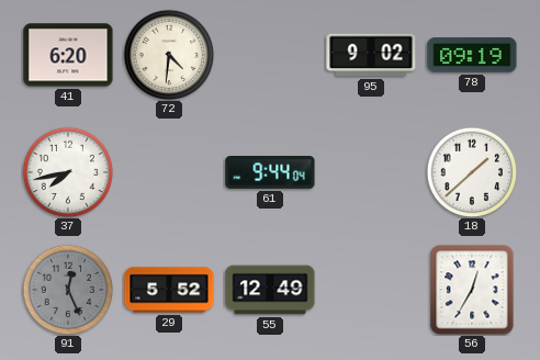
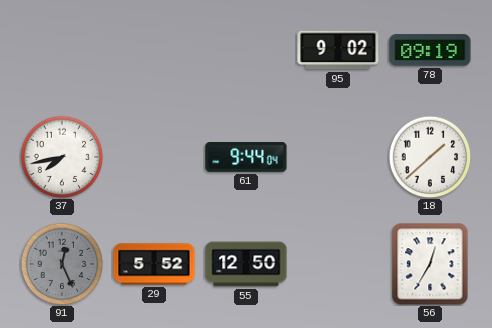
41: 6:20 -> none (68, 55)
72: 4:31 -> none (169, 55)
55: 12:49 -> 12:50 (246, 264)
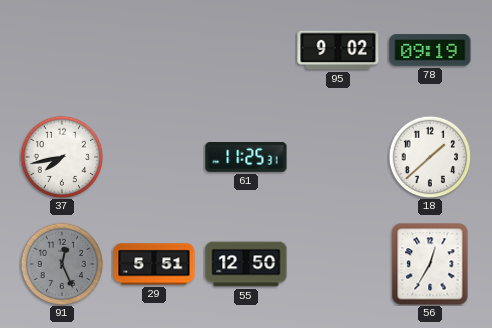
61: 9:44 -> 11:25 (246, 158)
29: 5:52 -> 5:51 (154, 264)
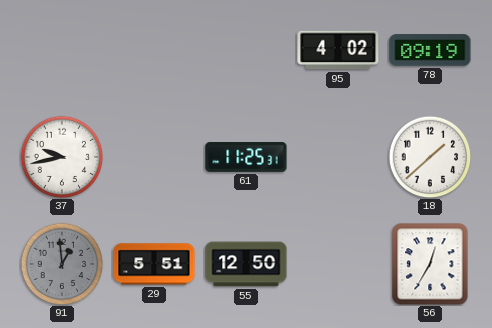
95: 9:02 -> 4:02 (338, 50)
37: 7:43 -> 9:43 (62, 157)
91: 12:26 -> 12:59 (62, 264)
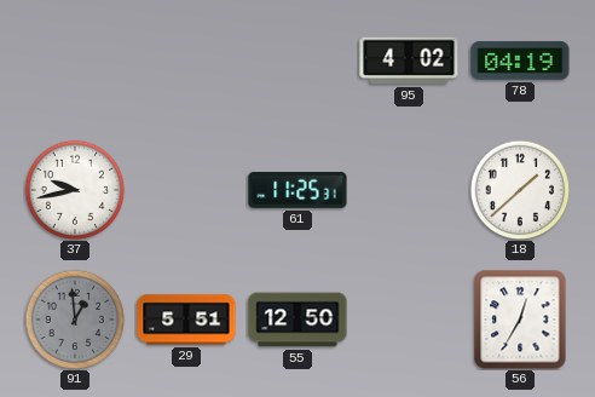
78: 09:19 -> 04:19 (520, 61)
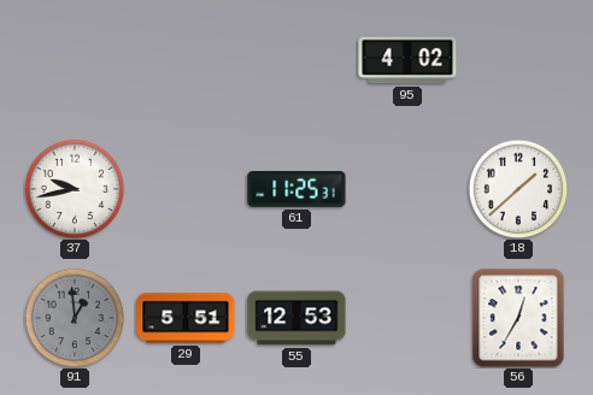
78: 04:19 -> none (520, 61)
55: 12:50 -> 12:53 (296, 318)
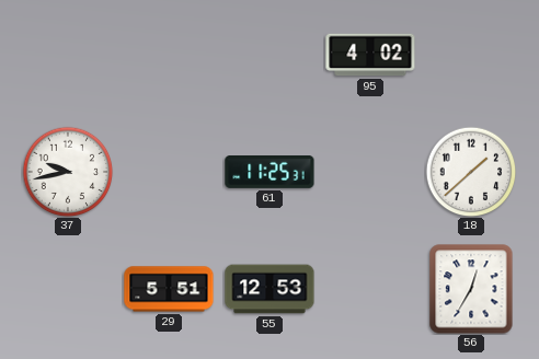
91: 12:59 -> none (75, 318)
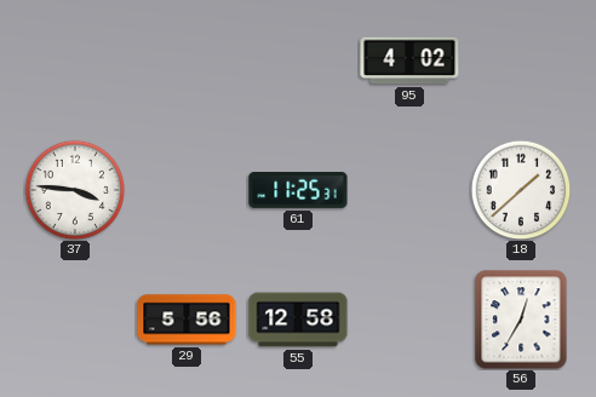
37: 9:43 -> 3:46 (75, 190)
29: 5:51 -> 5:56 (187, 320)
55: 12:53 -> 12:58 (298, 320)
